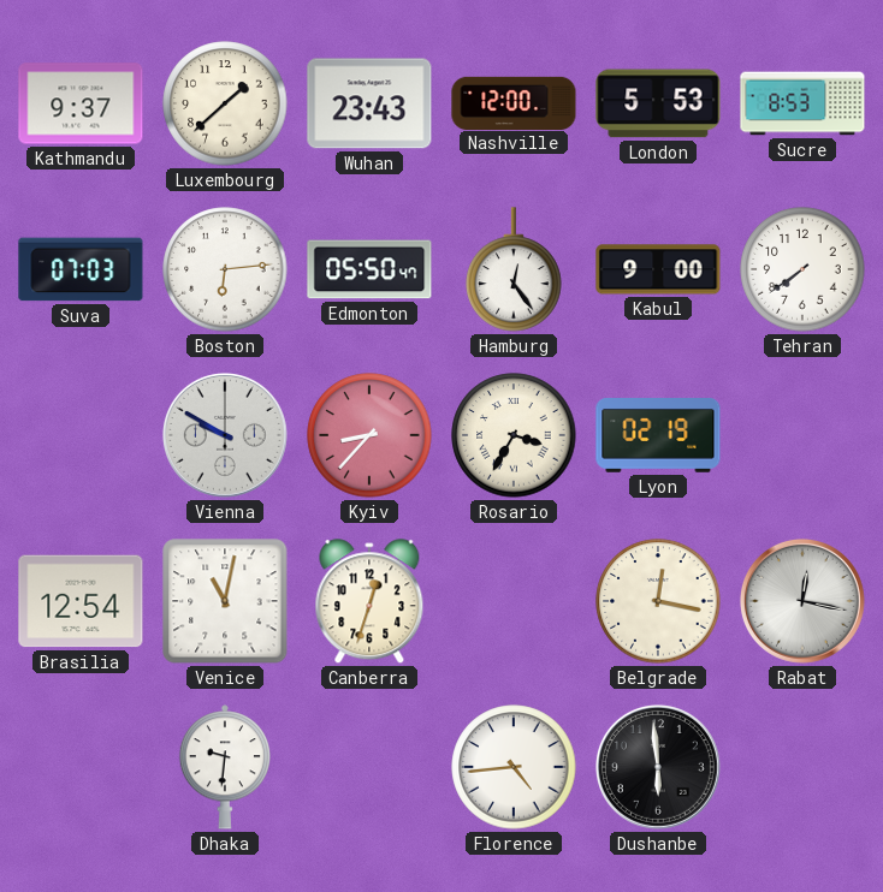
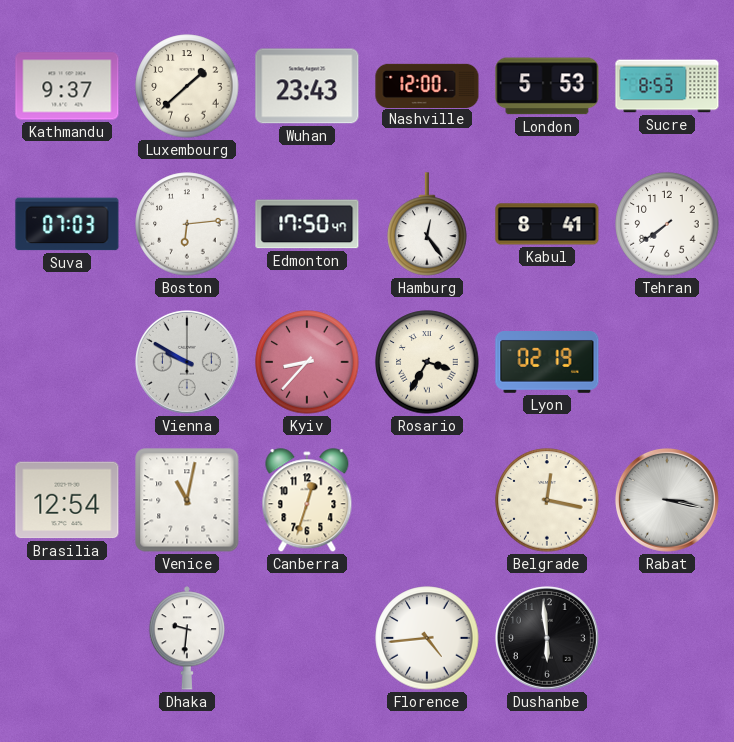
Edmonton: 05:50 -> 17:50 (307, 224)
Kabul: 9:00 -> 8:41 (547, 224)
Rabat: 12:17 -> 3:17 (667, 500)
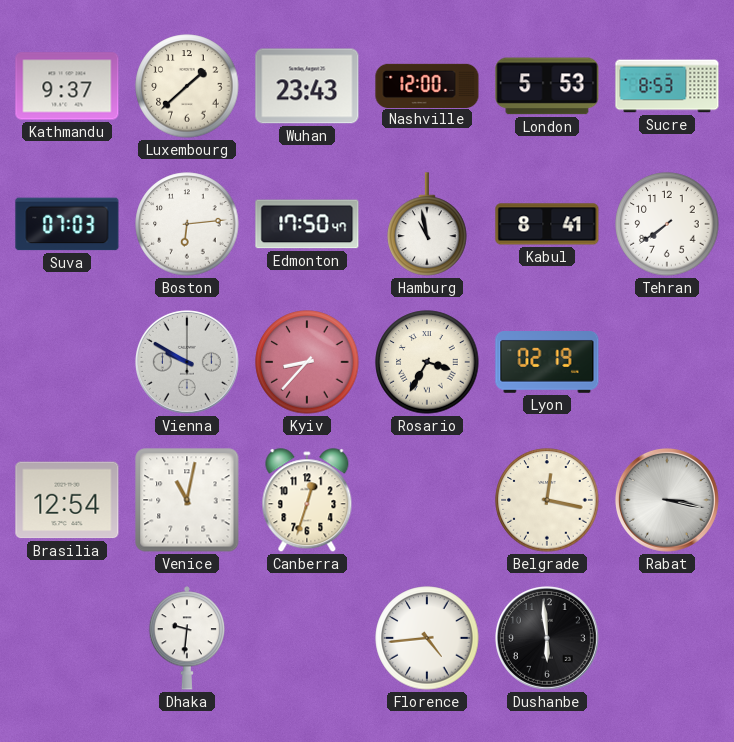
Hamburg: 12:24 -> 10:58 (427, 224)
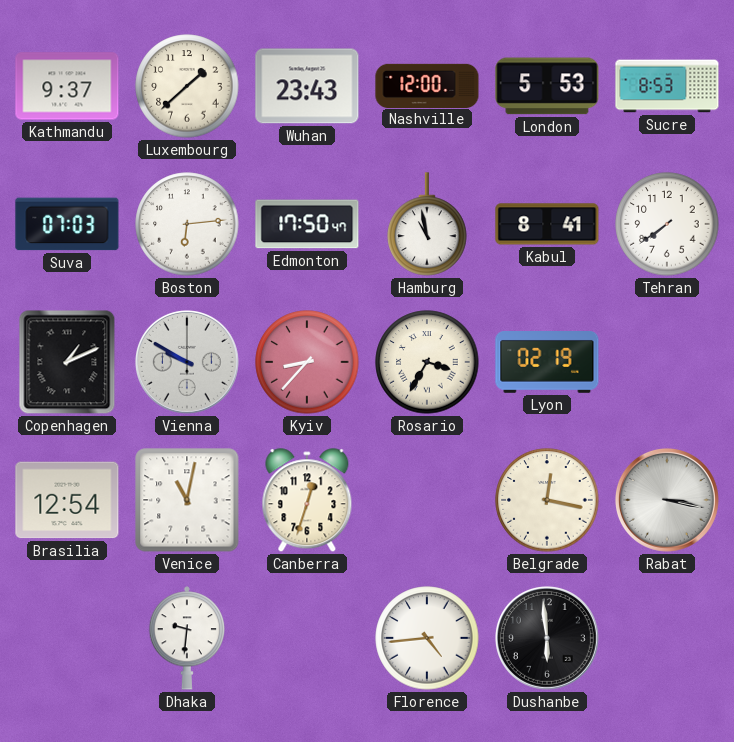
Copenhagen: none -> 1:11 (67, 362)
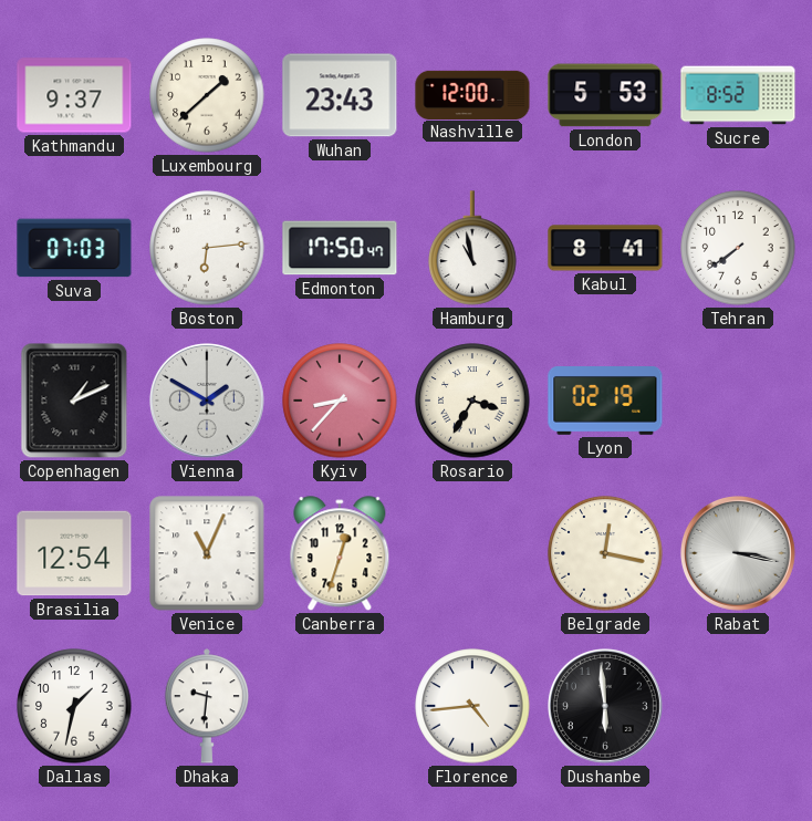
Sucre: 8:53 -> 8:52 (738, 95)
Vienna: 9:50 -> 1:50 (207, 401)
Venice: 11:02 -> 11:04 (207, 553)
Dallas: none -> 1:32 (74, 706)
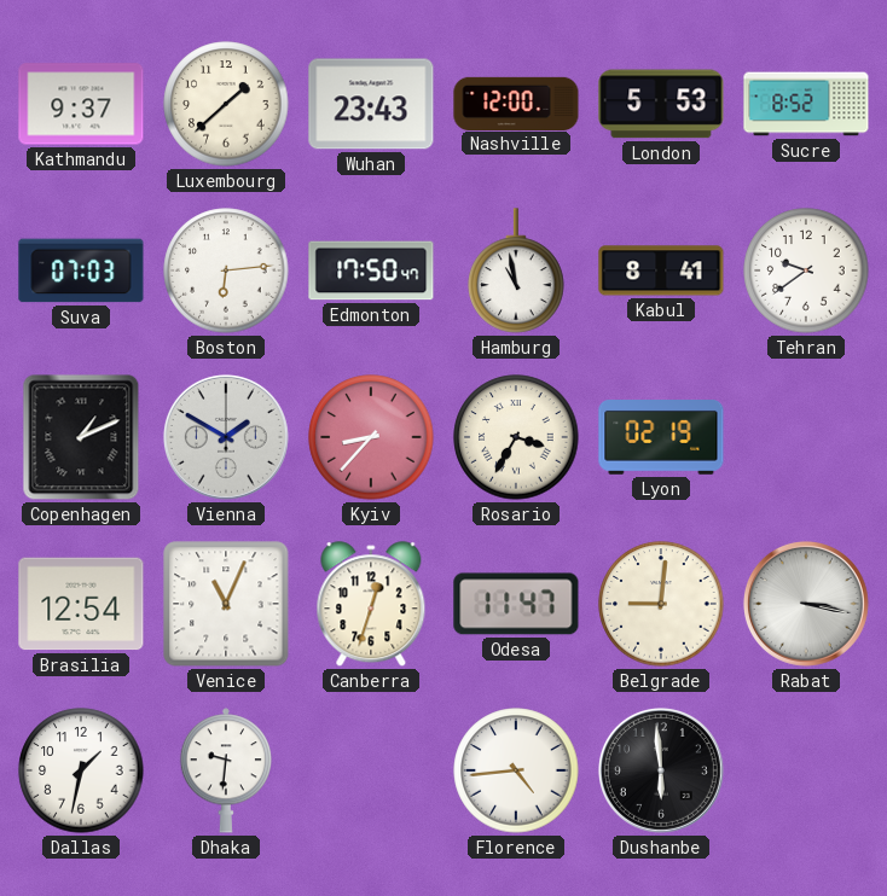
Tehran: 7:39 -> 9:39 (806, 270)
Odesa: none -> 11:47 (516, 604)
Belgrade: 12:17 -> 9:01 (661, 604)
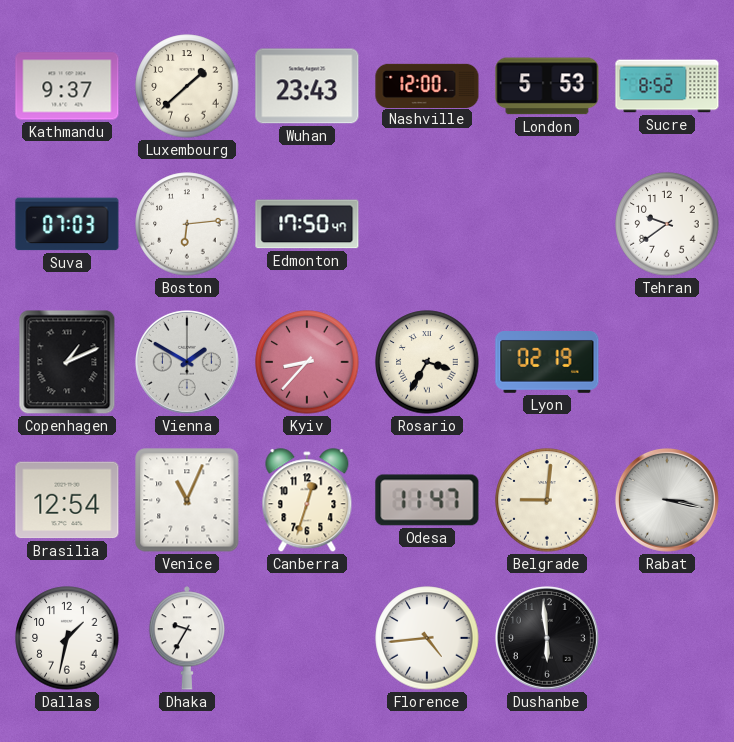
Hamburg: 10:58 -> none (516, 270)
Kabul: 8:41 -> none (661, 270)
Dhaka: 9:31 -> 9:35 (187, 638)
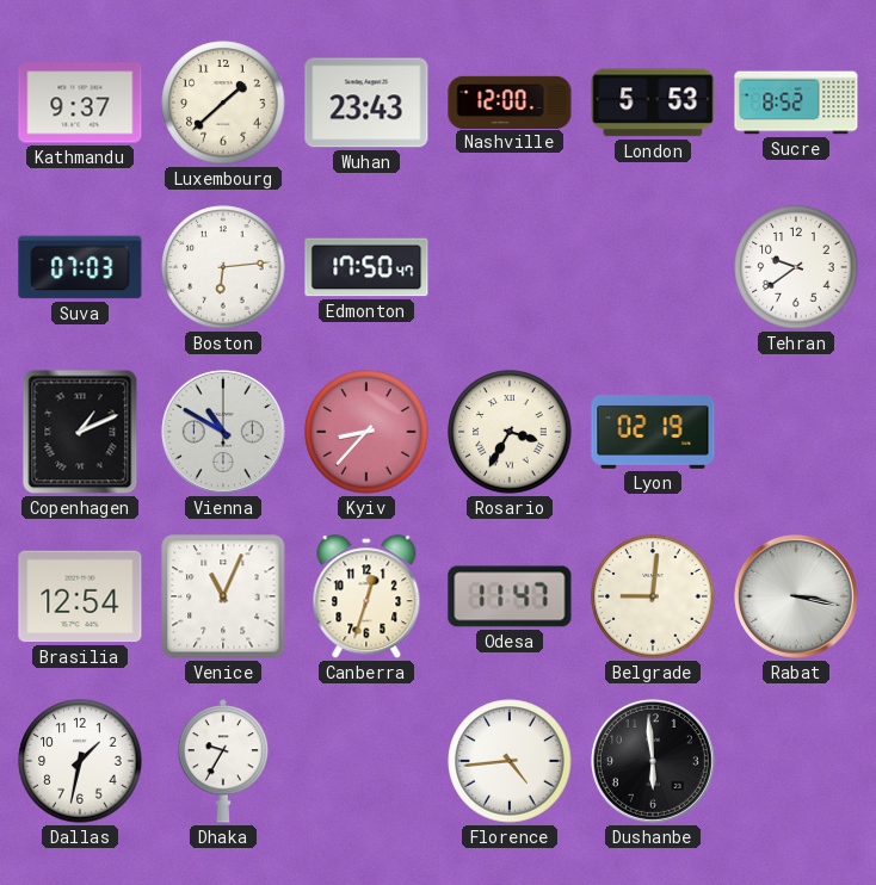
Vienna: 1:50 -> 10:50 (223, 432)
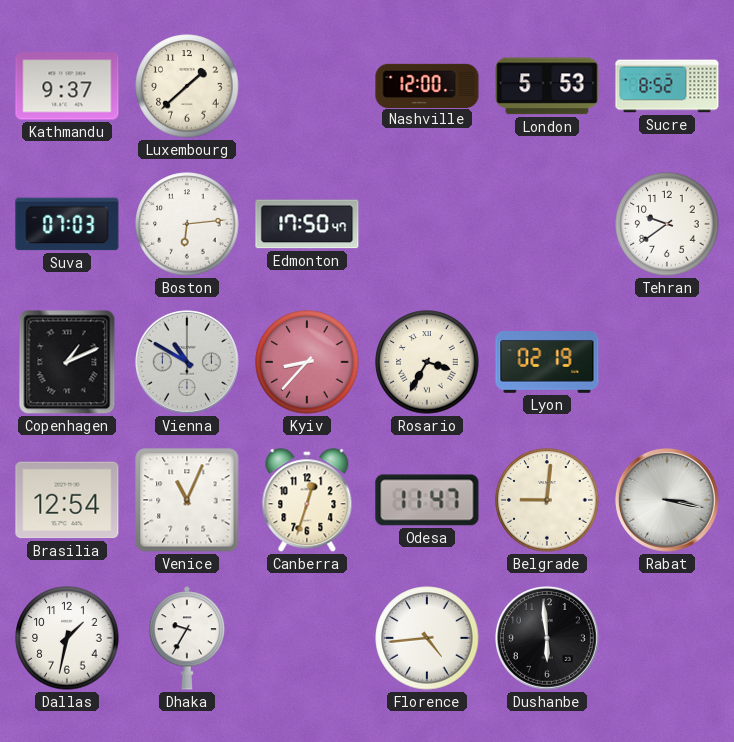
Wuhan: 23:43 -> none (366, 103)
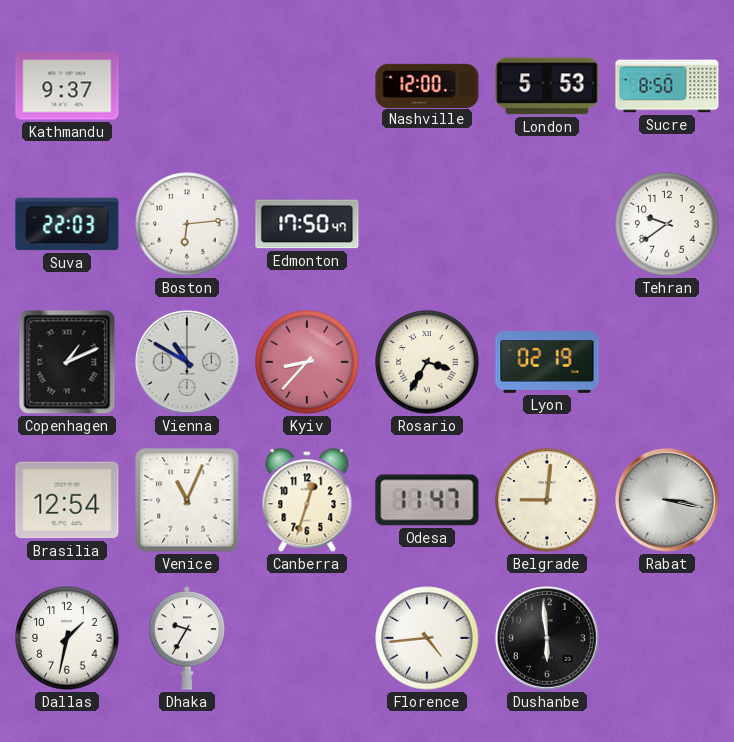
Luxembourg: 1:38 -> none (187, 86)
Sucre: 8:52 -> 8:50 (667, 86)
Suva: 07:03 -> 22:03 (67, 224)
